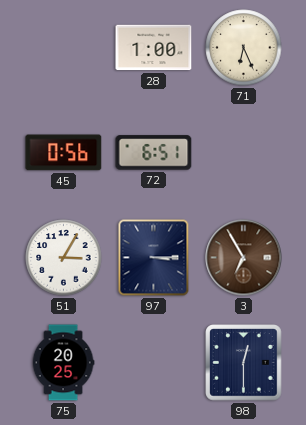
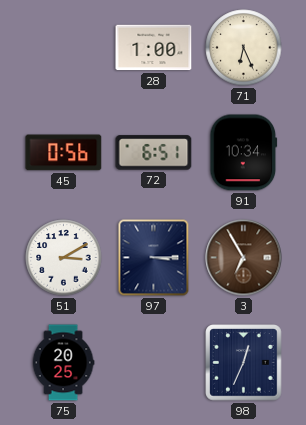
91: none -> 10:34 (244, 153)
51: 3:05 -> 3:10 (64, 258)
98: 12:30 -> 12:34 (244, 363)
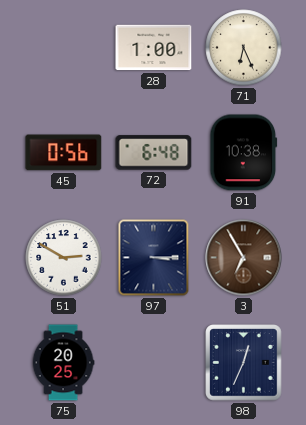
72: 6:51 -> 6:48 (154, 153)
91: 10:34 -> 10:38 (244, 153)
51: 3:10 -> 2:50 (64, 258)
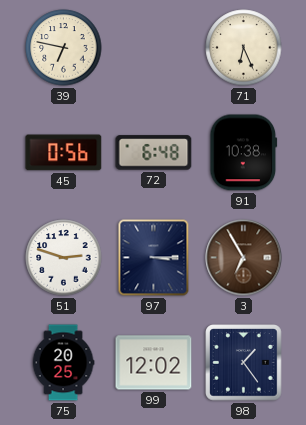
39: none -> 6:47 (64, 48)
28: 1:00 -> none (154, 48)
51: 2:50 -> 2:48 (64, 258)
99: none -> 12:02 (154, 363)
98: 12:34 -> 1:24 (244, 363)
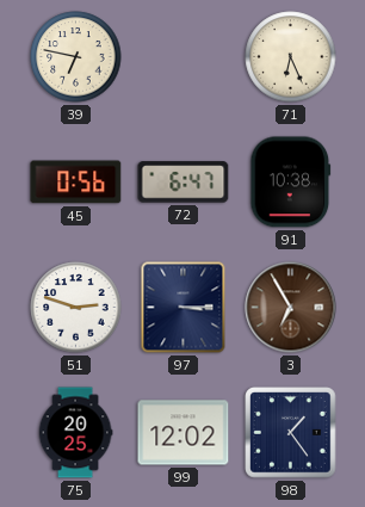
72: 6:48 -> 6:47 (184, 183)
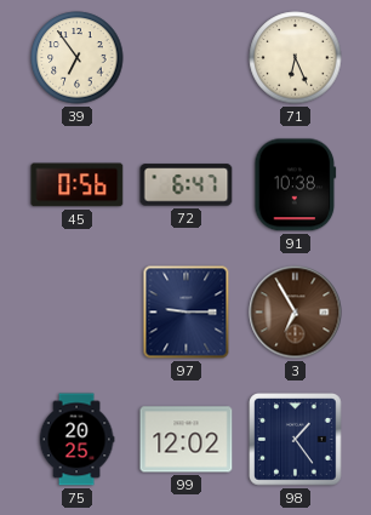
39: 6:47 -> 6:54 (78, 58)
51: 2:48 -> none (76, 308)
97: 3:15 -> 9:15 (187, 313)
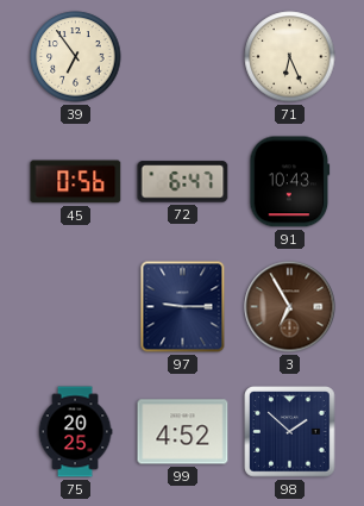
91: 10:38 -> 10:43 (290, 182)
99: 12:02 -> 4:52 (183, 432)
98: 1:24 -> 1:52 (290, 432)
